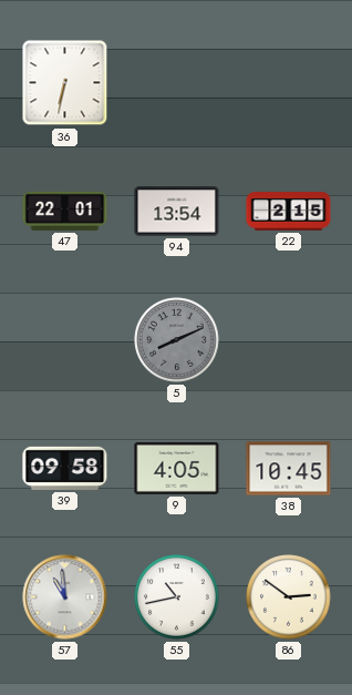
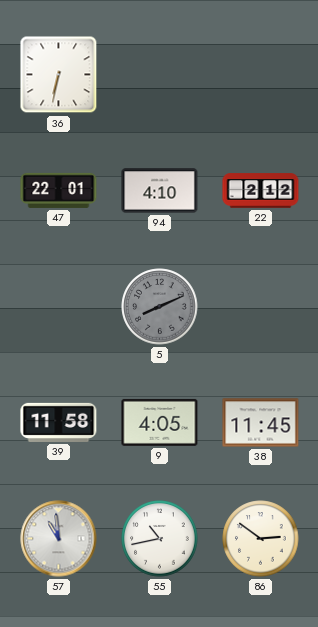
94: 13:54 -> 4:10 (160, 191)
22: 2:15 -> 2:12 (261, 191)
39: 09:58 -> 11:58 (59, 422)
38: 10:45 -> 11:45 (261, 423)
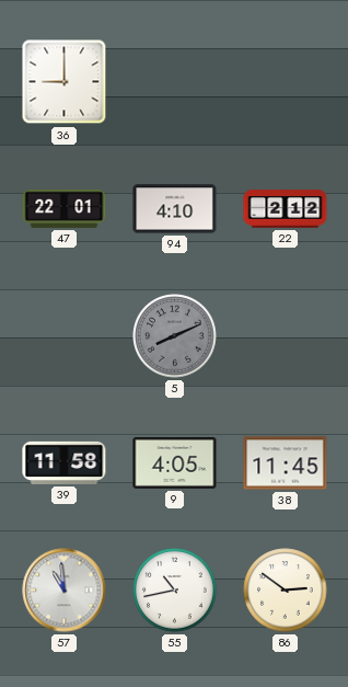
36: 6:32 -> 9:00 (65, 82)
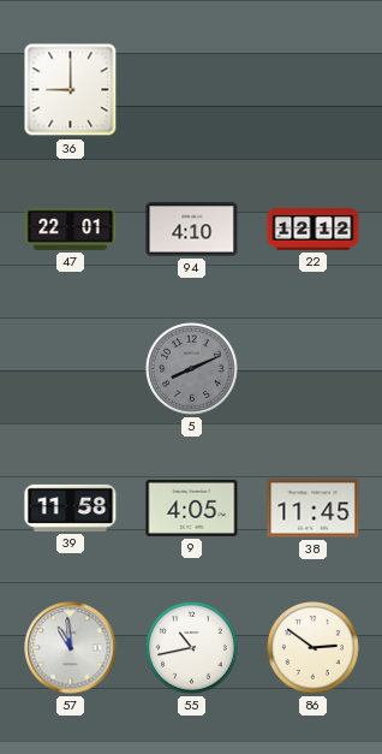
22: 2:12 -> 12:12 (314, 230)
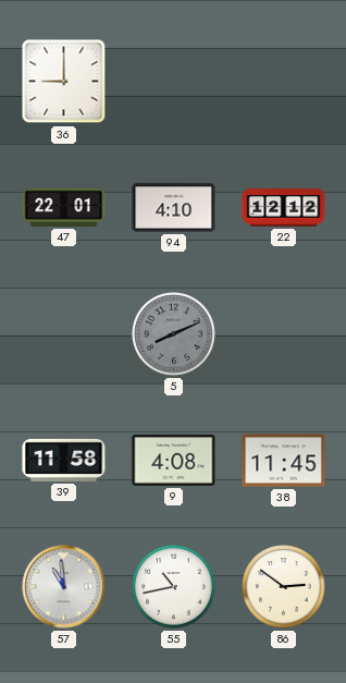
9: 4:05 -> 4:08 (174, 460)
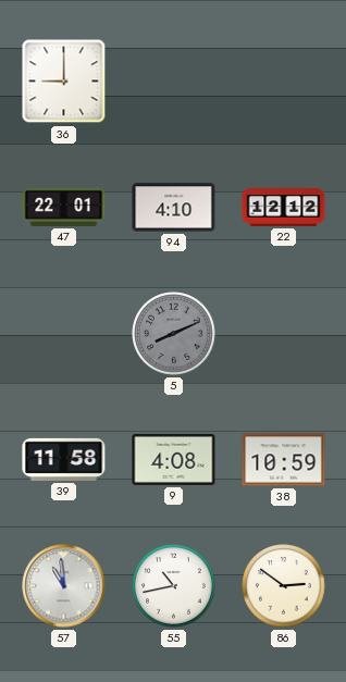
38: 11:45 -> 10:59 (284, 460)
